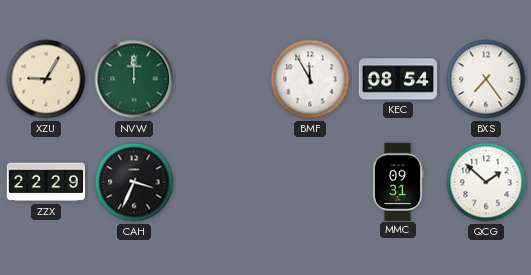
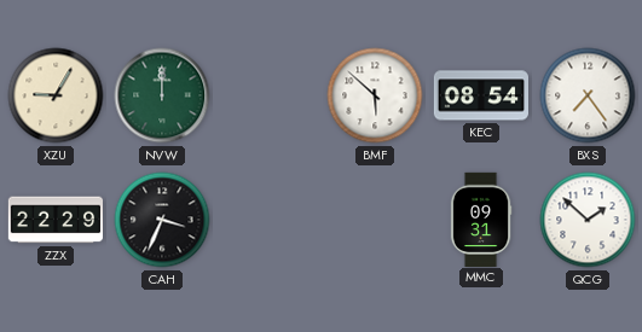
BMF: 11:55 -> 5:52 (375, 95)
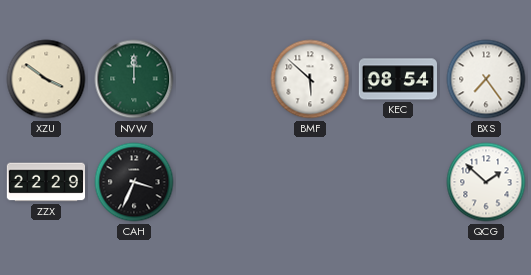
XZU: 9:05 -> 3:51 (46, 79)
MMC: 09:31 -> none (481, 219)
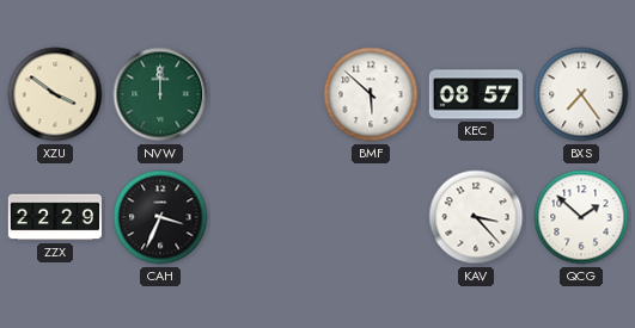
KEC: 08:54 -> 08:57 (475, 94)
KAV: none -> 3:23 (476, 217)
